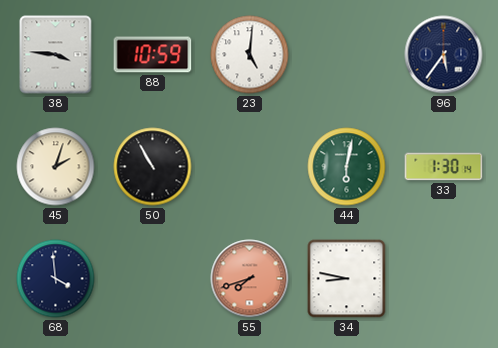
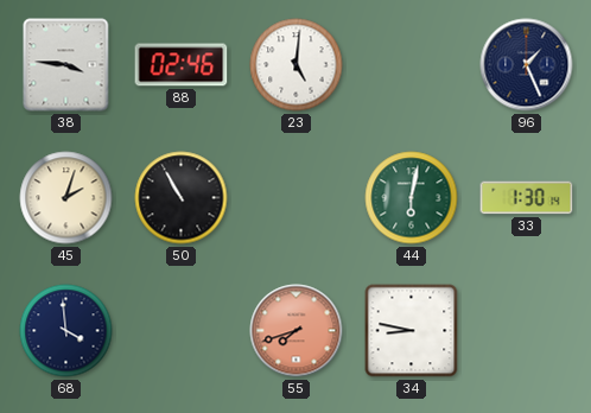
88: 10:59 -> 02:46 (182, 65)
96: 5:36 -> 1:26 (527, 65)
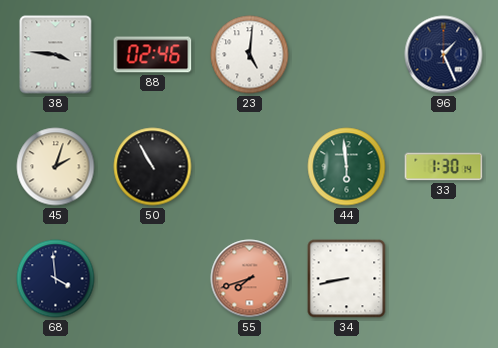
44: 6:02 -> 5:59 (347, 167)
34: 8:47 -> 8:43 (347, 279)
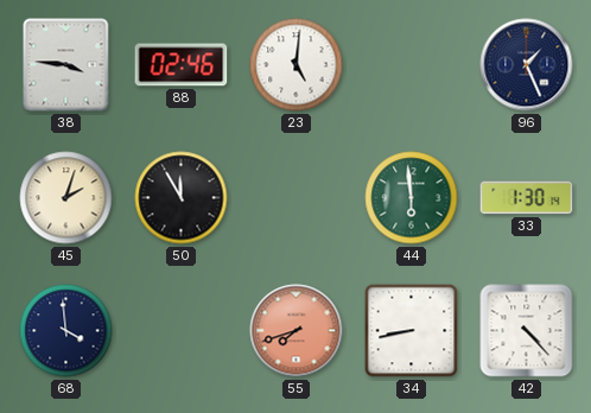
50: 10:55 -> 11:55 (182, 198)
42: none -> 4:23 (527, 331)
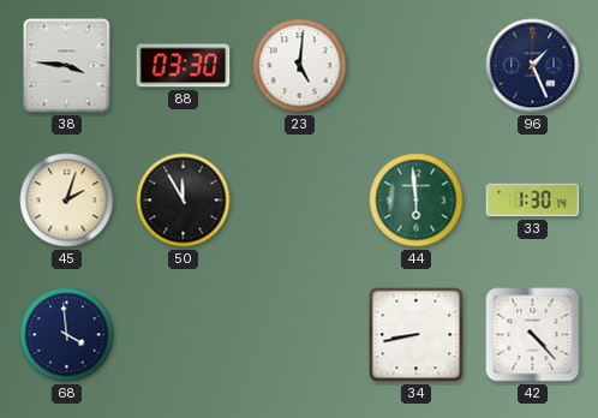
88: 02:46 -> 03:30 (184, 66)
55: 7:42 -> none (297, 331)
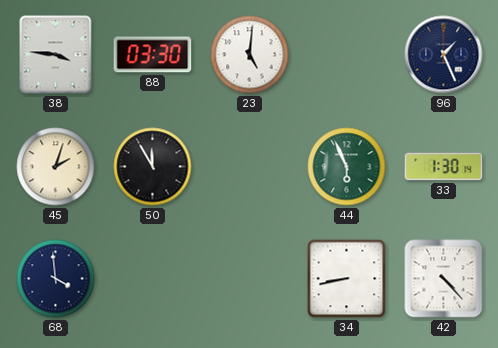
44: 5:59 -> 5:56 (347, 167)
